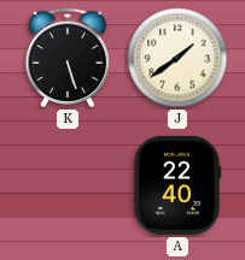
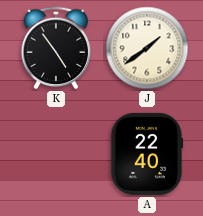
K: 5:27 -> 4:54 (56, 48)
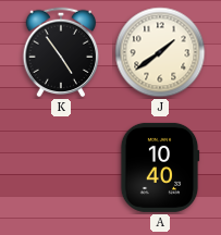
A: 22:40 -> 10:40 (160, 168)
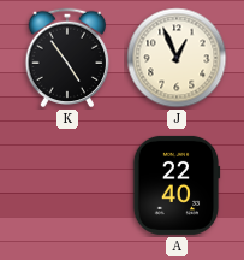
J: 1:39 -> 12:56 (177, 58)
A: 10:40 -> 22:40 (177, 185)
